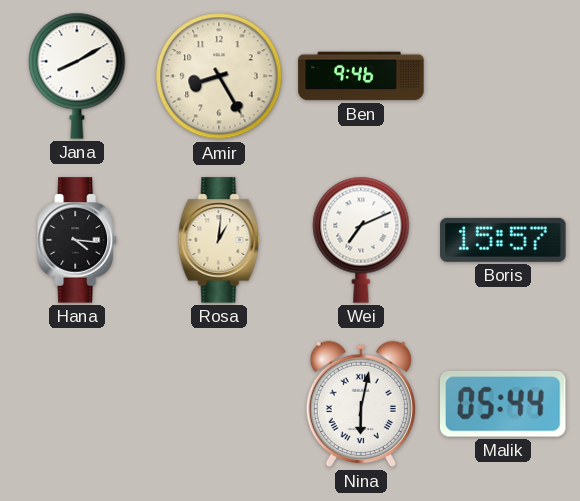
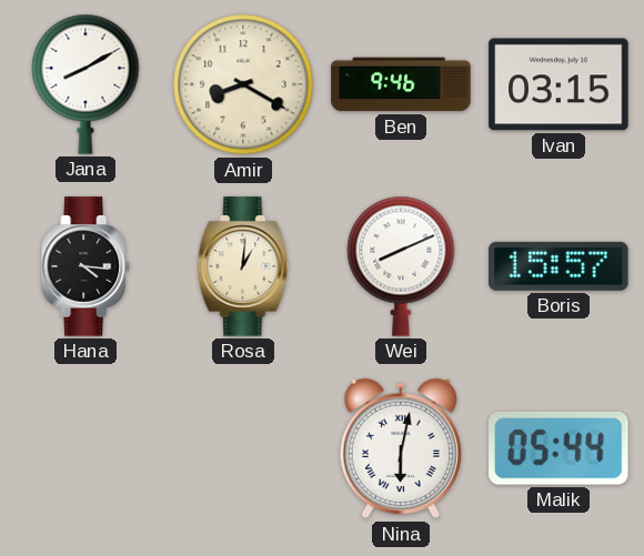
Amir: 8:25 -> 8:20 (243, 84)
Ivan: none -> 03:15 (559, 84)
Wei: 7:11 -> 8:11 (401, 266)
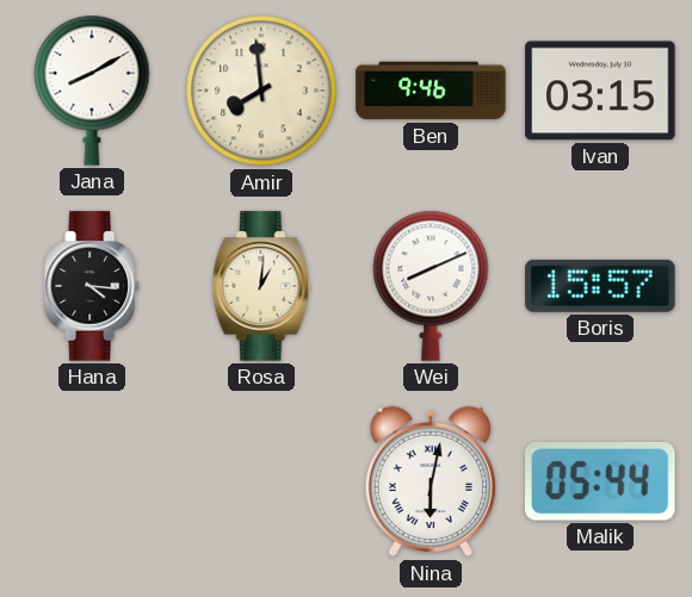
Amir: 8:20 -> 7:59 (261, 91)
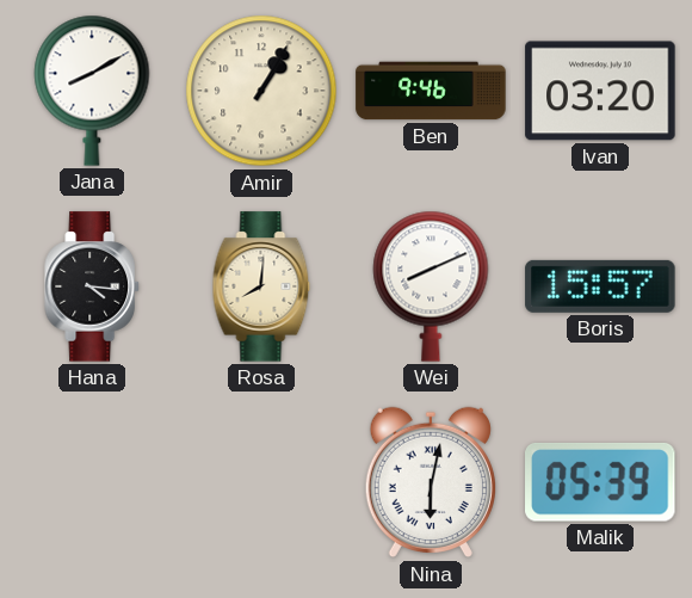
Amir: 7:59 -> 1:05 (261, 91)
Ivan: 03:15 -> 03:20 (600, 91)
Rosa: 1:01 -> 8:01 (261, 286)
Malik: 05:44 -> 05:39 (601, 482)
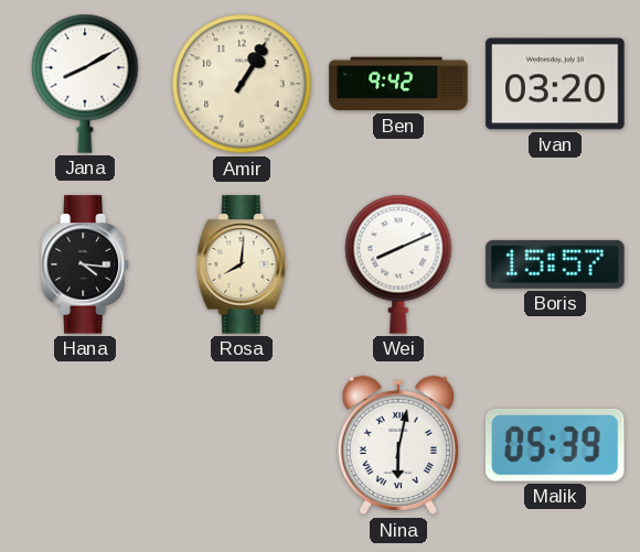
Ben: 9:46 -> 9:42 (398, 84)
